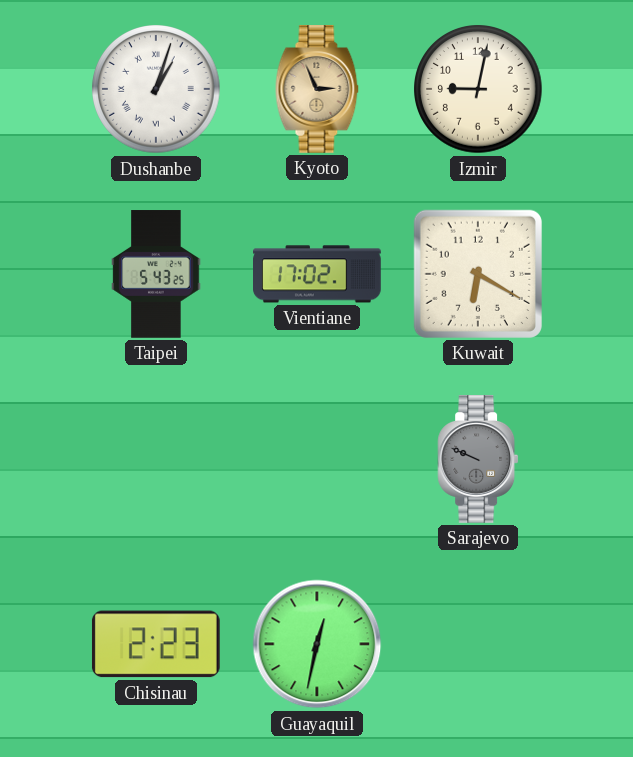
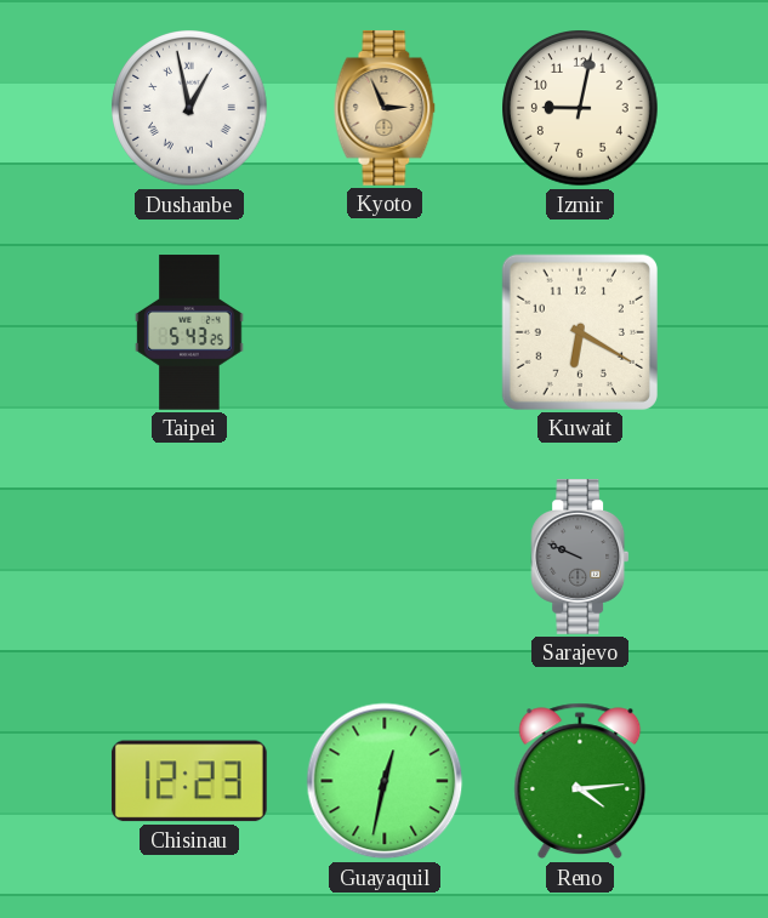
Dushanbe: 1:03 -> 12:58 (189, 108)
Vientiane: 17:02 -> none (318, 274)
Chisinau: 2:23 -> 12:23 (189, 781)
Reno: none -> 4:14 (580, 781)
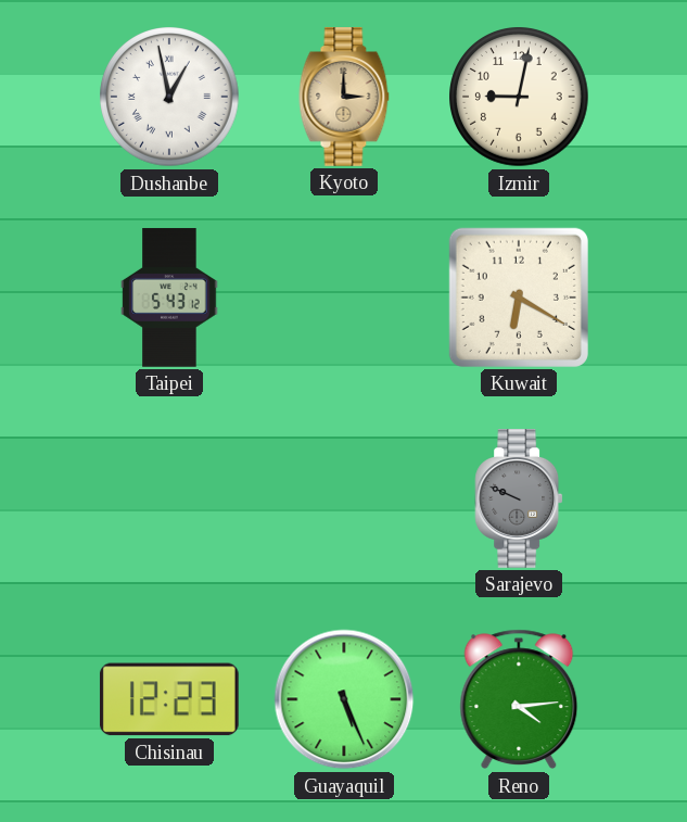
Kyoto: 2:56 -> 3:00 (344, 98)
Taipei: 5:43:25 -> 5:43:12 (169, 298)
Guayaquil: 12:32 -> 5:26 (344, 699)
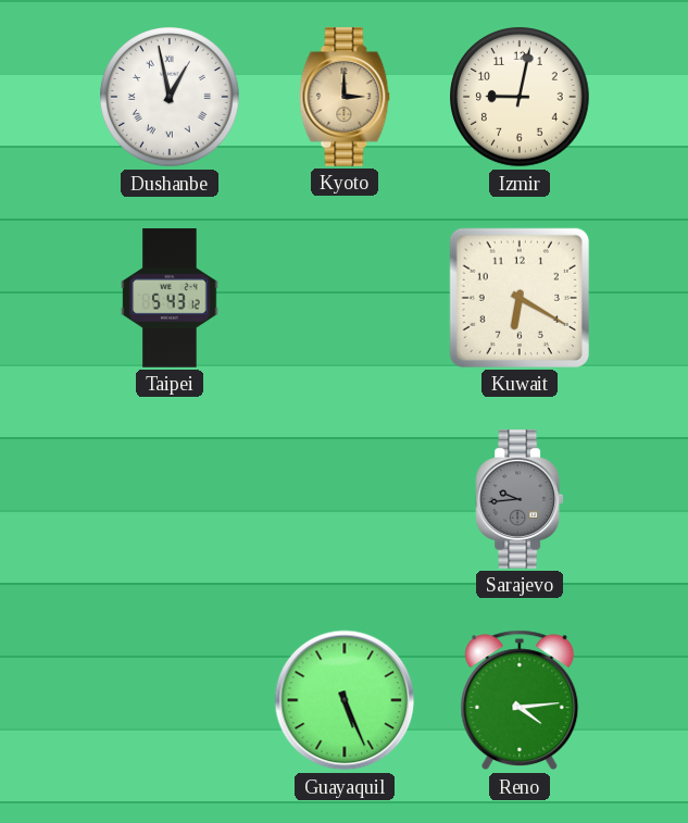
Sarajevo: 9:49 -> 9:44 (520, 500)
Chisinau: 12:23 -> none (169, 699)
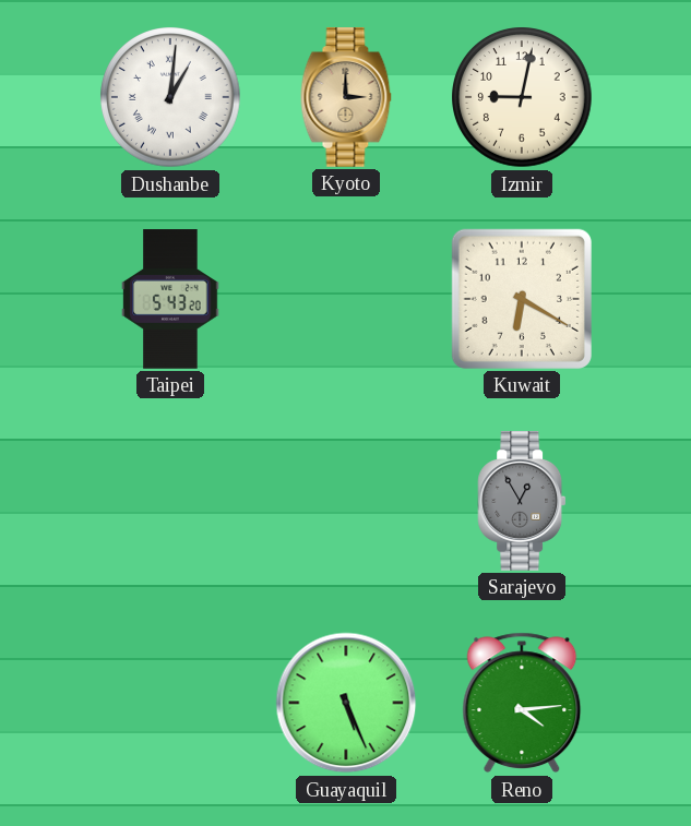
Dushanbe: 12:58 -> 1:01 (170, 97)
Taipei: 5:43:12 -> 5:43:20 (170, 299)
Sarajevo: 9:44 -> 12:55 (522, 502)
